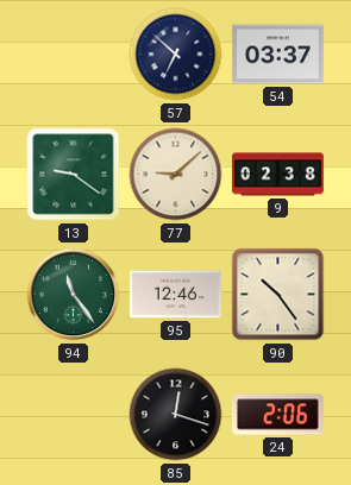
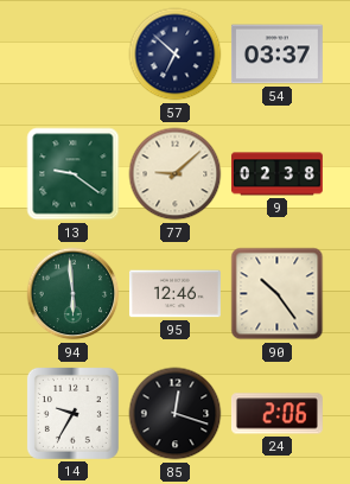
94: 11:24 -> 5:59 (74, 294)
14: none -> 9:35 (72, 413)
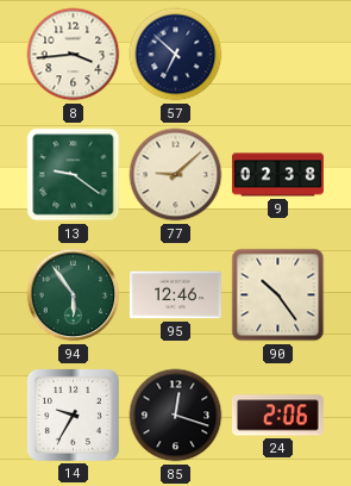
8: none -> 3:44 (74, 55)
54: 03:37 -> none (276, 55)
94: 5:59 -> 5:54 (74, 295)
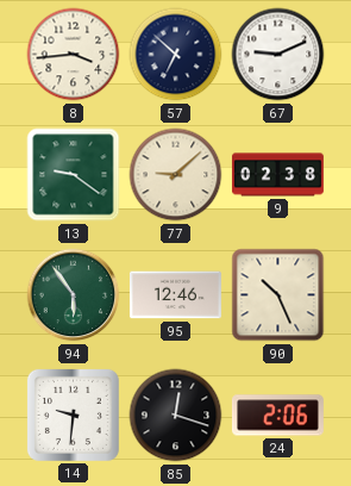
67: none -> 9:11 (278, 55)
90: 10:24 -> 10:26 (278, 295)
14: 9:35 -> 9:31 (73, 415)
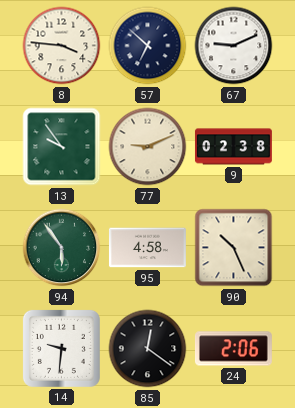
8: 3:44 -> 3:46 (62, 46)
13: 9:21 -> 9:54 (62, 147)
77: 9:08 -> 9:11 (148, 147)
95: 12:46 -> 4:58 (147, 248)
85: 12:18 -> 12:21 (148, 349)
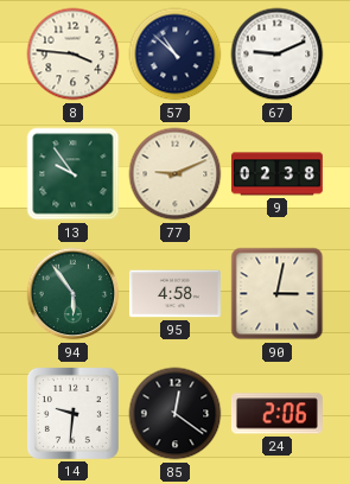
57: 6:52 -> 10:52 (176, 55)
90: 10:26 -> 3:02 (278, 294)
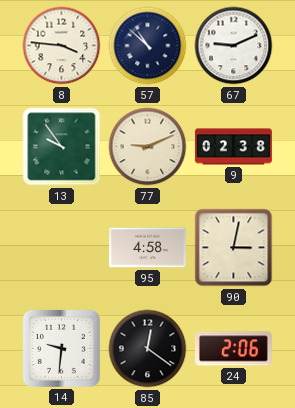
94: 5:54 -> none (74, 294)
